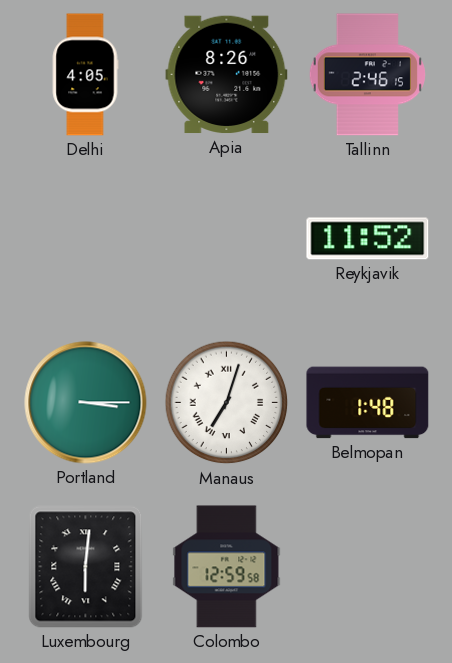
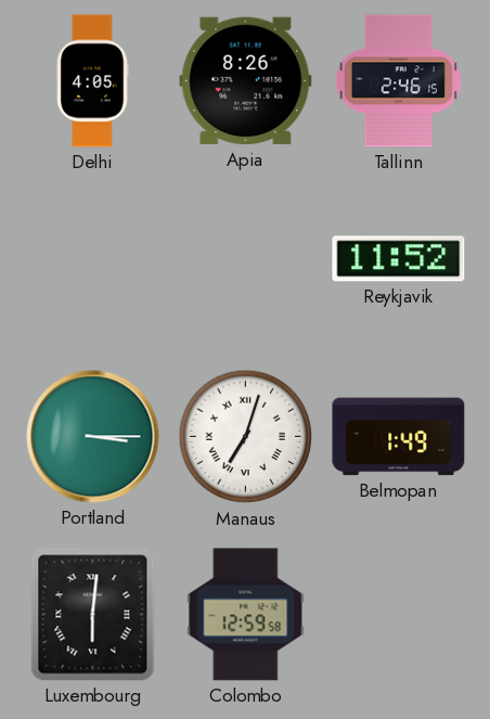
Belmopan: 1:48 -> 1:49 (399, 437)
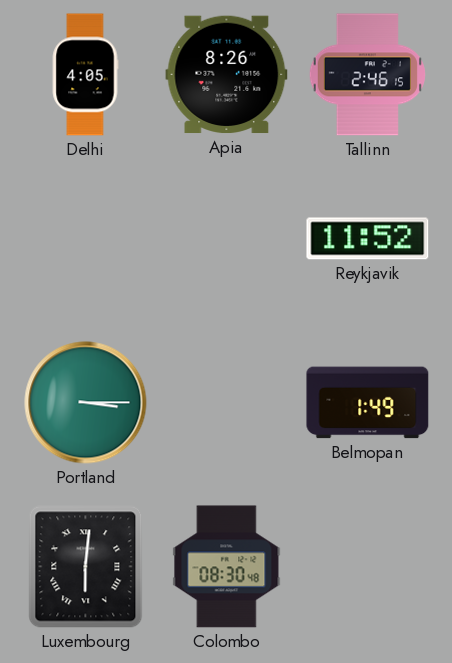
Manaus: 7:03 -> none (246, 437)
Colombo: 12:59 -> 08:30 (227, 567)
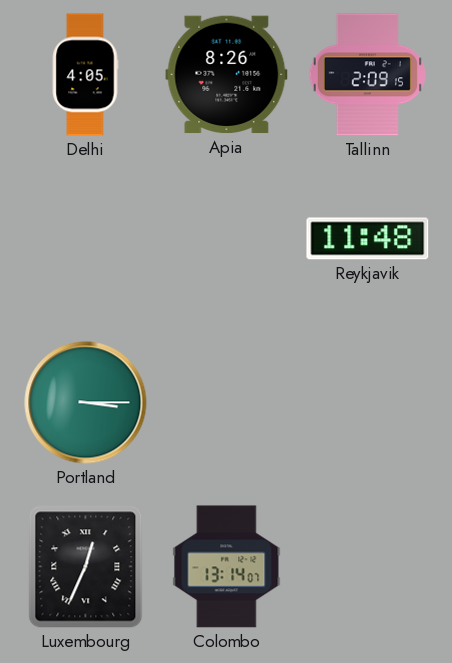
Tallinn: 2:46 -> 2:09 (367, 75)
Reykjavik: 11:52 -> 11:48 (368, 239)
Belmopan: 1:49 -> none (368, 403)
Luxembourg: 6:01 -> 12:34 (86, 567)
Colombo: 08:30 -> 13:14 (227, 567)
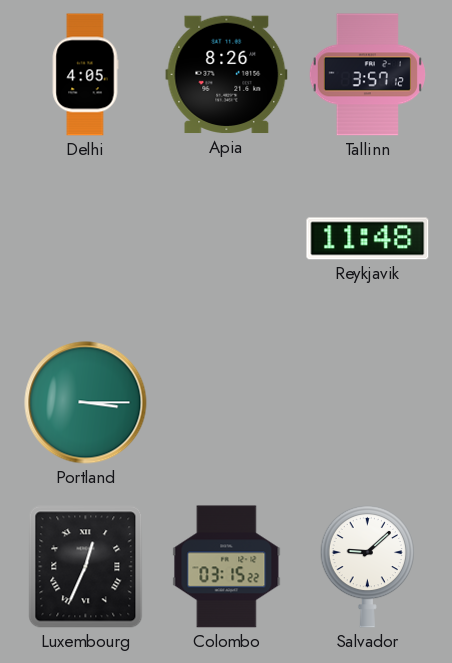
Tallinn: 2:09 -> 3:57 (367, 75)
Colombo: 13:14 -> 03:15 (227, 567)
Salvador: none -> 9:08 (368, 566)
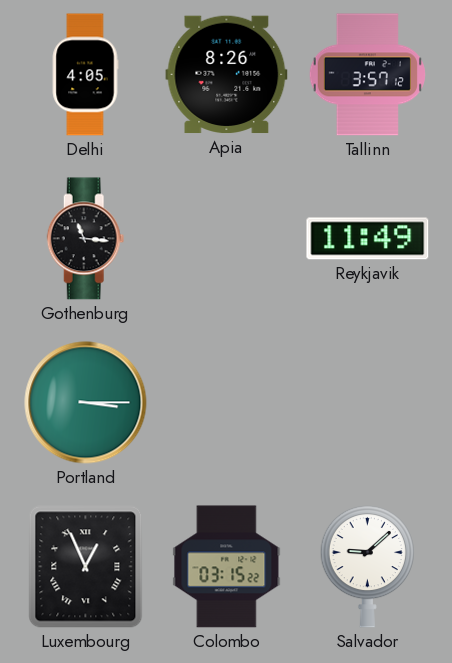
Gothenburg: none -> 11:16 (86, 239)
Reykjavik: 11:48 -> 11:49 (368, 239)
Luxembourg: 12:34 -> 12:56 (86, 567)
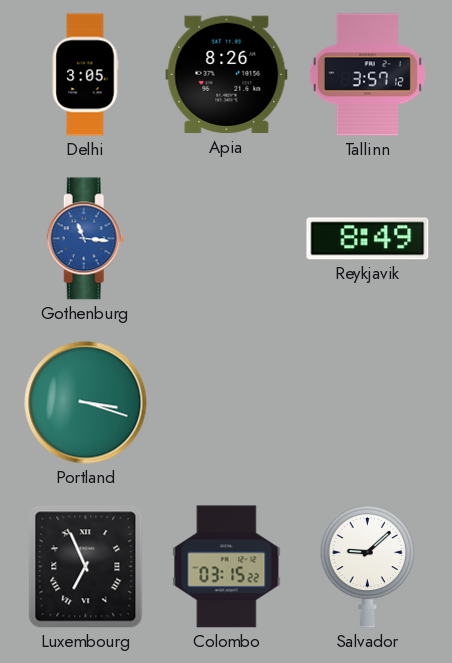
Delhi: 4:05 -> 3:05 (85, 75)
Gothenburg dial: black -> blue (86, 239)
Reykjavik: 11:49 -> 8:49 (368, 239)
Portland: 3:15 -> 3:18 (86, 403)
Luxembourg: 12:56 -> 6:56 (86, 567)
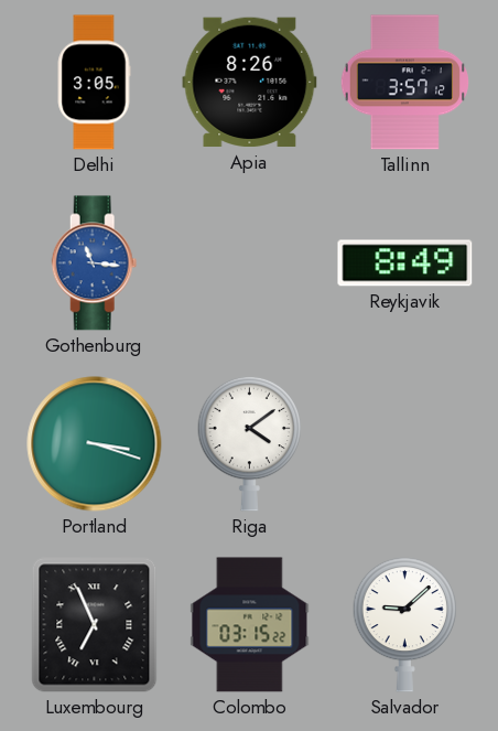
Riga: none -> 4:09 (250, 443)
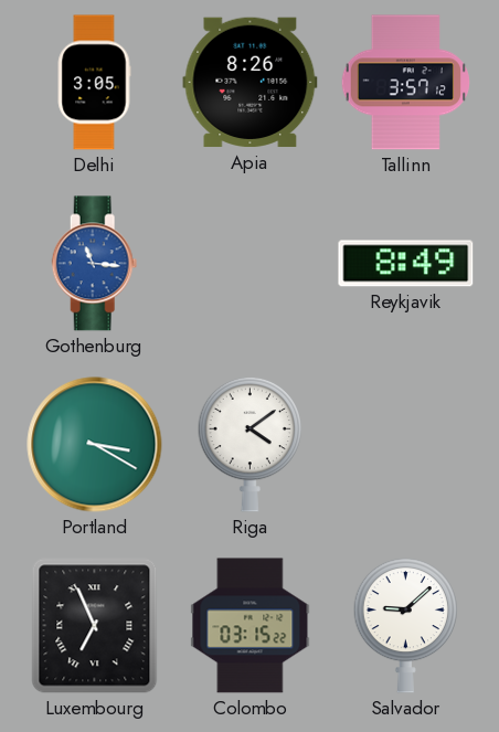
Portland: 3:18 -> 3:20 (95, 445)
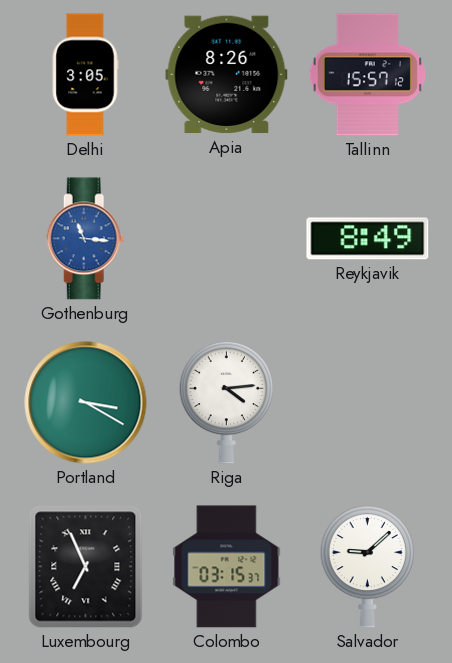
Tallinn: 3:57 -> 15:57 (367, 75)
Riga: 4:09 -> 4:14 (227, 402)
Colombo: 03:15:22 -> 03:15:37 (227, 567)
